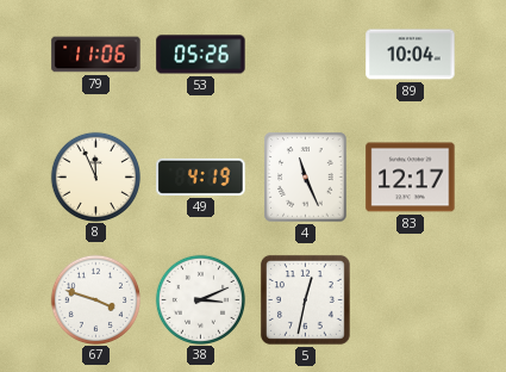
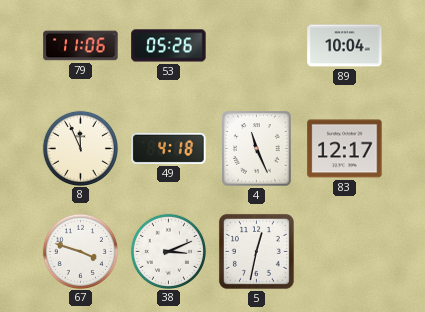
49: 4:19 -> 4:18 (169, 148)
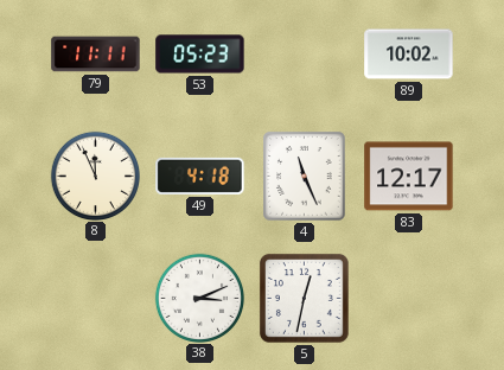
79: 11:06 -> 11:11 (96, 55)
53: 05:26 -> 05:23 (200, 55)
89: 10:04 -> 10:02 (409, 55)
67: 3:48 -> none (80, 251)
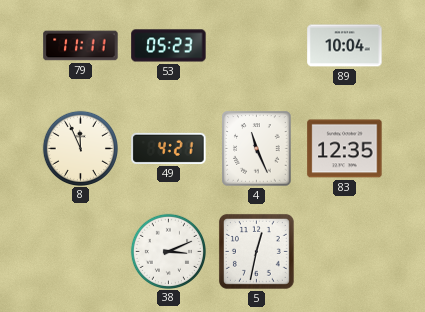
89: 10:02 -> 10:04 (345, 46)
49: 4:18 -> 4:21 (169, 148)
83: 12:17 -> 12:35 (345, 149)
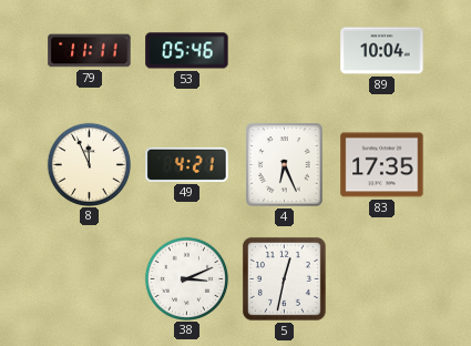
53: 05:23 -> 05:46 (187, 51)
4: 11:26 -> 6:26 (285, 165)
83: 12:35 -> 17:35 (382, 165)
